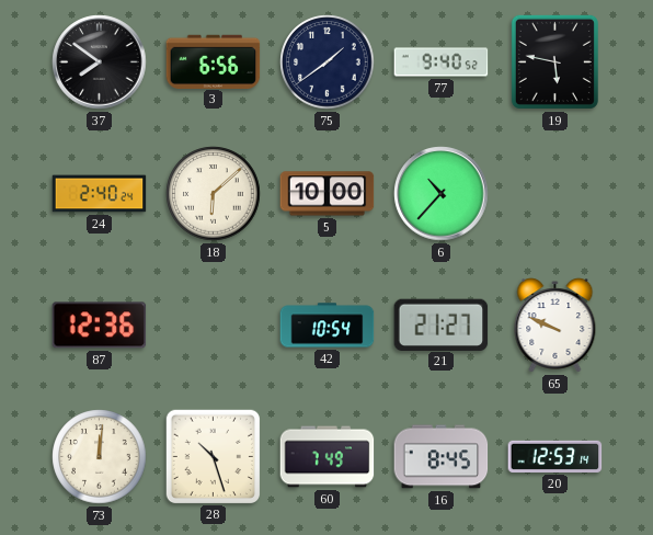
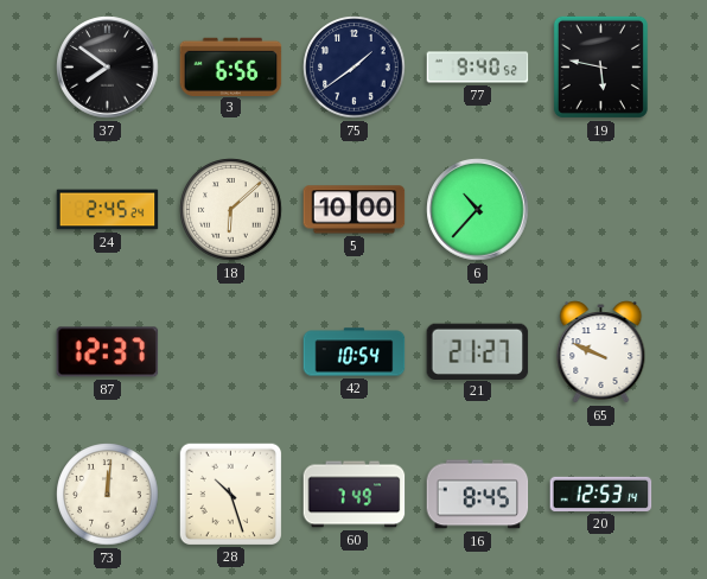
24: 2:40 -> 2:45 (108, 210)
87: 12:36 -> 12:37 (108, 352)
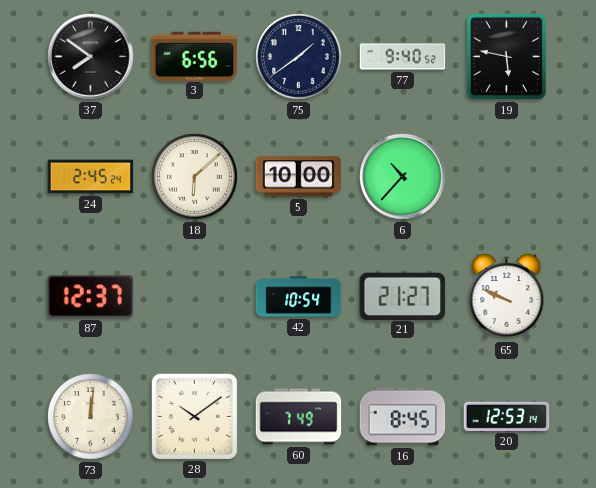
28: 10:27 -> 10:09 (194, 416)
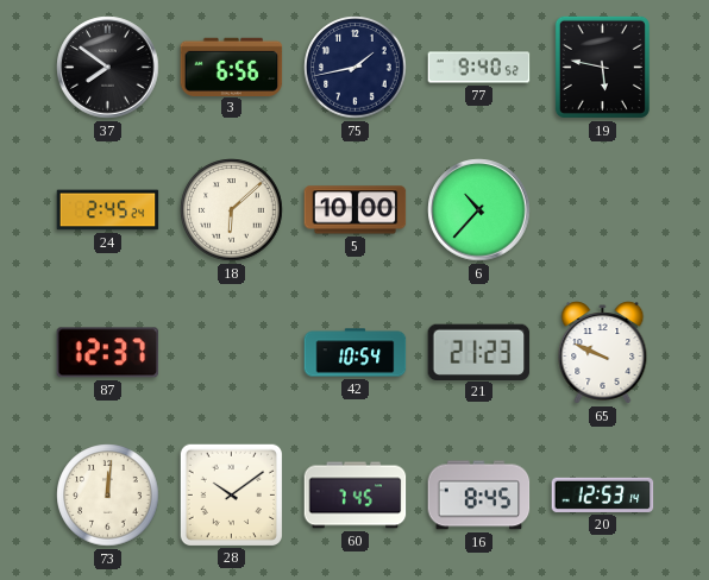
75: 1:39 -> 1:43 (356, 68)
21: 21:27 -> 21:23 (479, 352)
60: 7:49 -> 7:45 (356, 496)
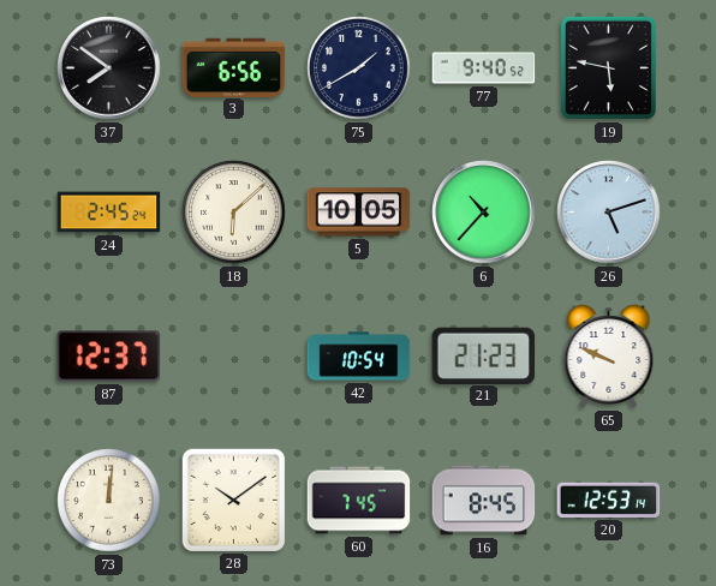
75: 1:43 -> 1:40 (359, 68)
5: 10:00 -> 10:05 (359, 213)
26: none -> 5:12 (609, 213)
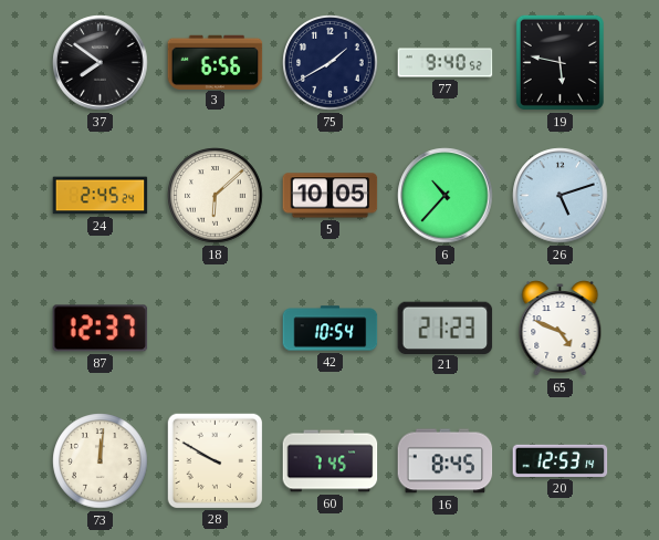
65: 9:49 -> 4:49 (561, 329)
28: 10:09 -> 9:50 (215, 460)
